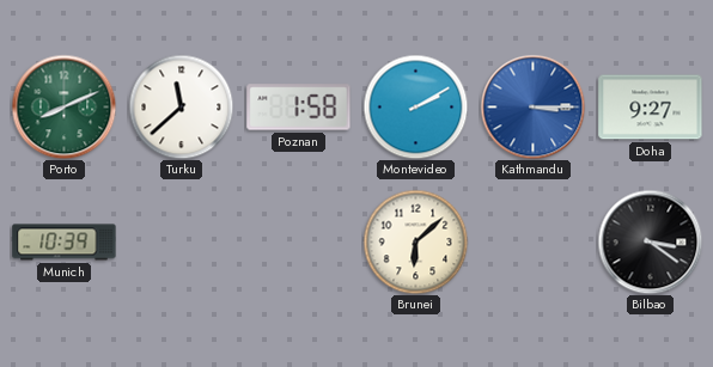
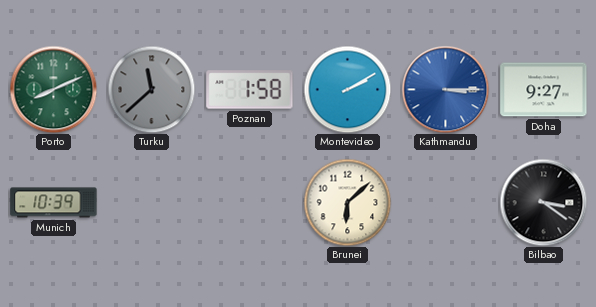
Turku dial: white -> grey (151, 89)
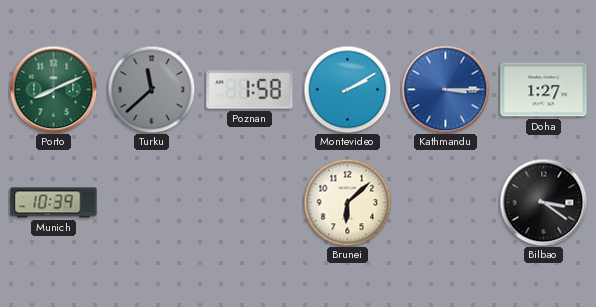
Doha: 9:27 -> 1:27 (544, 90)
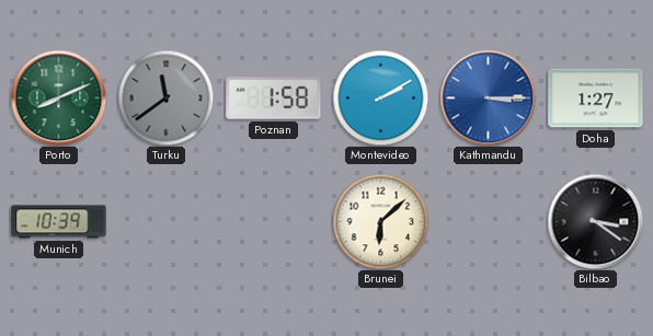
Turku: 11:38 -> 11:39 (165, 97)
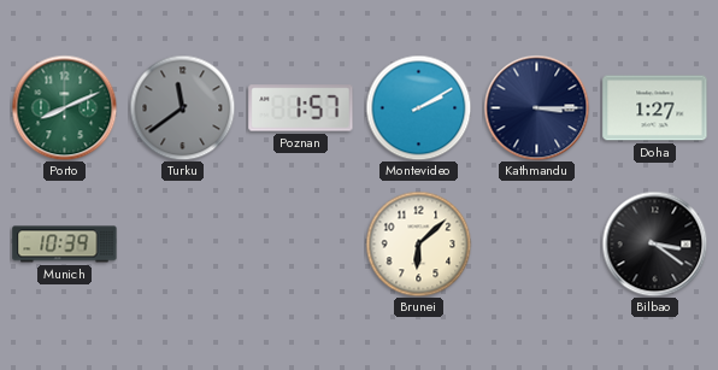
Poznan: 1:58 -> 1:57 (301, 108)
Kathmandu dial: blue -> navy (536, 107)
